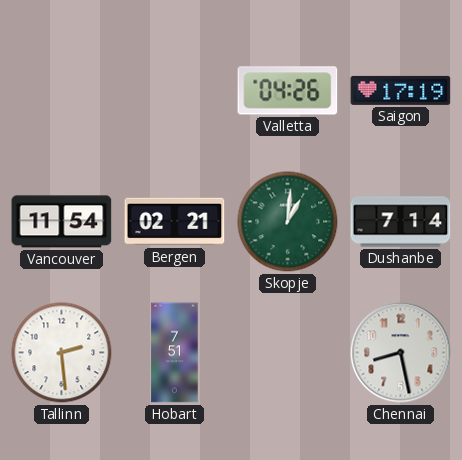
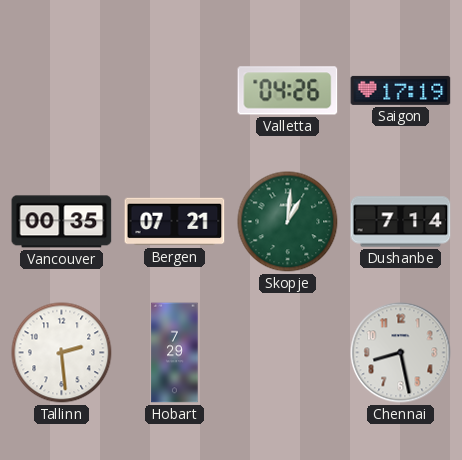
Vancouver: 11:54 -> 00:35 (62, 222)
Bergen: 02:21 -> 07:21 (175, 222)
Hobart: 7:51 -> 7:29 (175, 353)
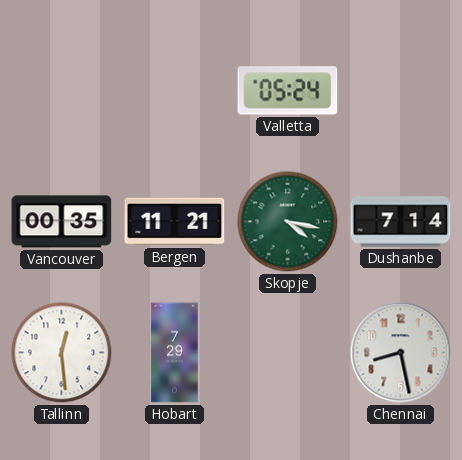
Valletta: 04:26 -> 05:24 (288, 91)
Saigon: 17:19 -> none (401, 90)
Bergen: 07:21 -> 11:21 (175, 222)
Skopje: 1:01 -> 4:17 (288, 222)
Tallinn: 2:29 -> 12:29 (62, 353)
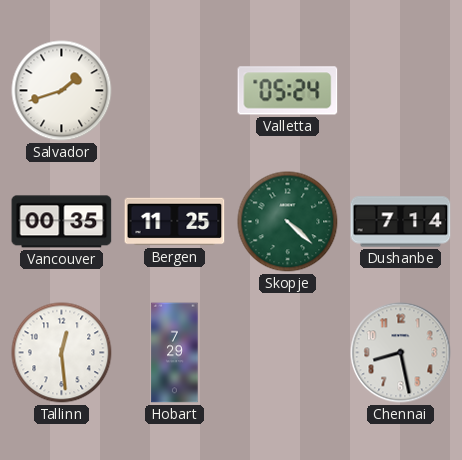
Salvador: none -> 1:42 (62, 91)
Bergen: 11:21 -> 11:25 (175, 222)
Skopje: 4:17 -> 4:22 (288, 222)
